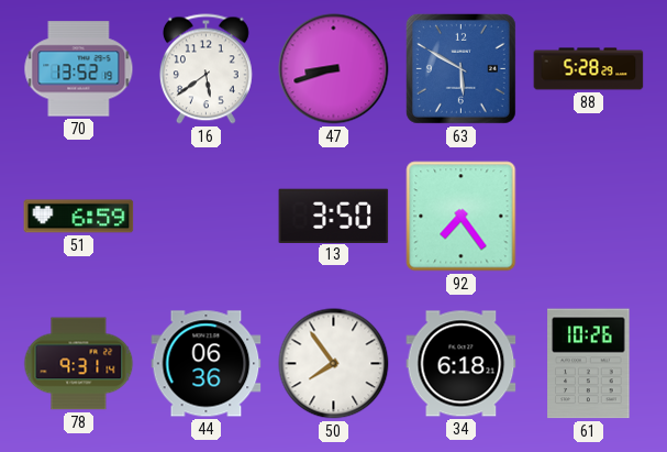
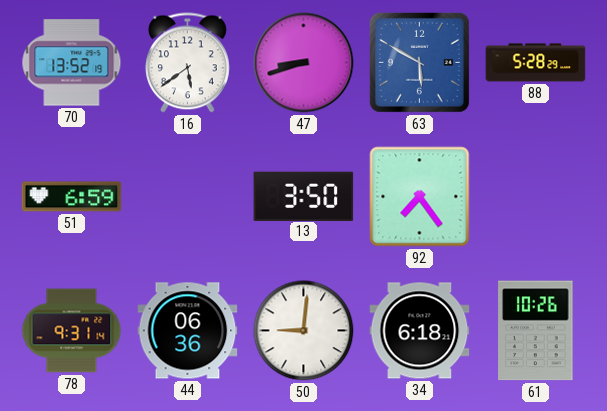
50: 7:54 -> 9:01 (304, 331)
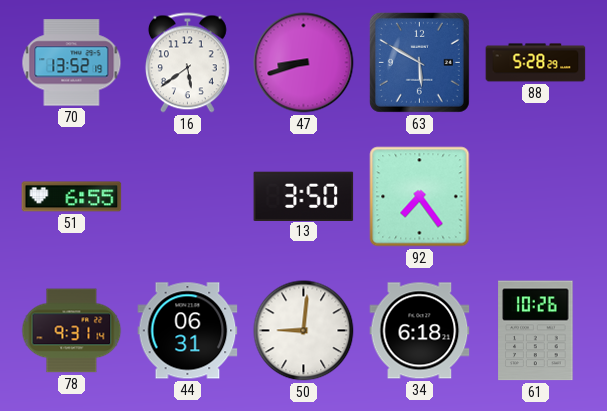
51: 6:59 -> 6:55 (72, 197)
44: 06:36 -> 06:31 (188, 331)
